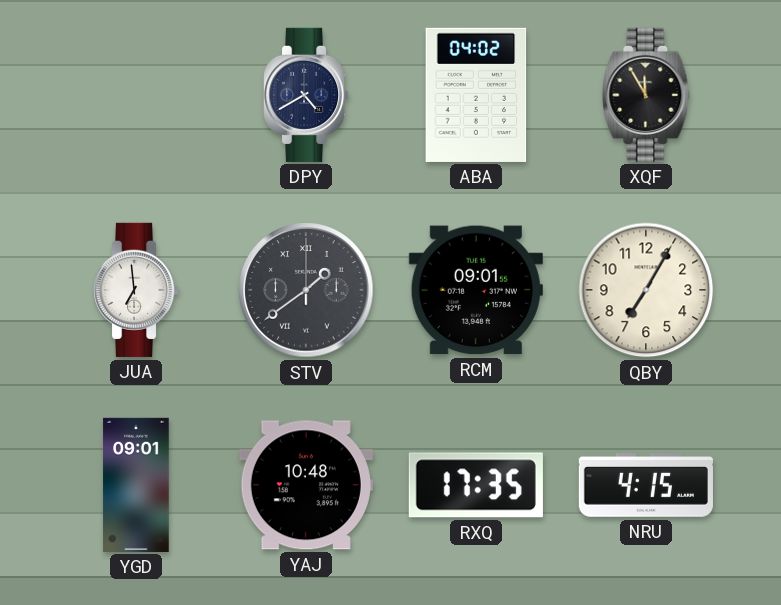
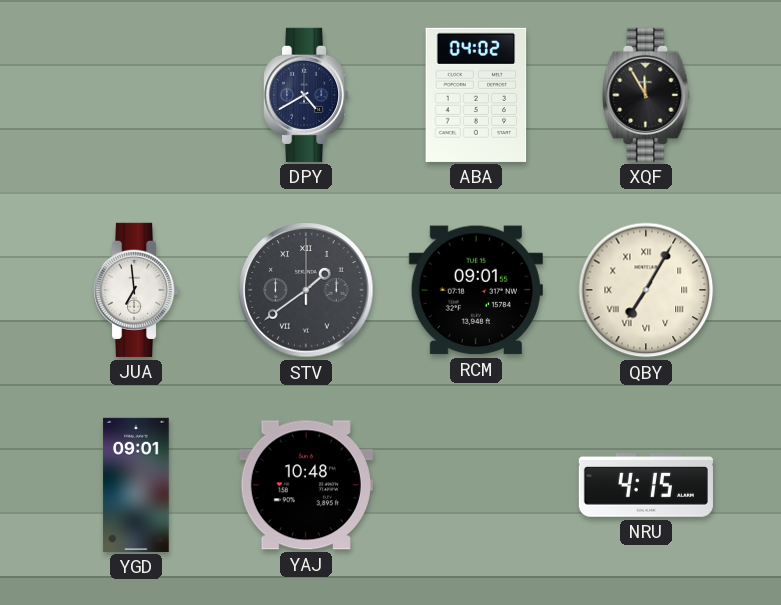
QBY numerals: Arabic -> Roman (646, 290)
RXQ: 17:35 -> none (476, 485)
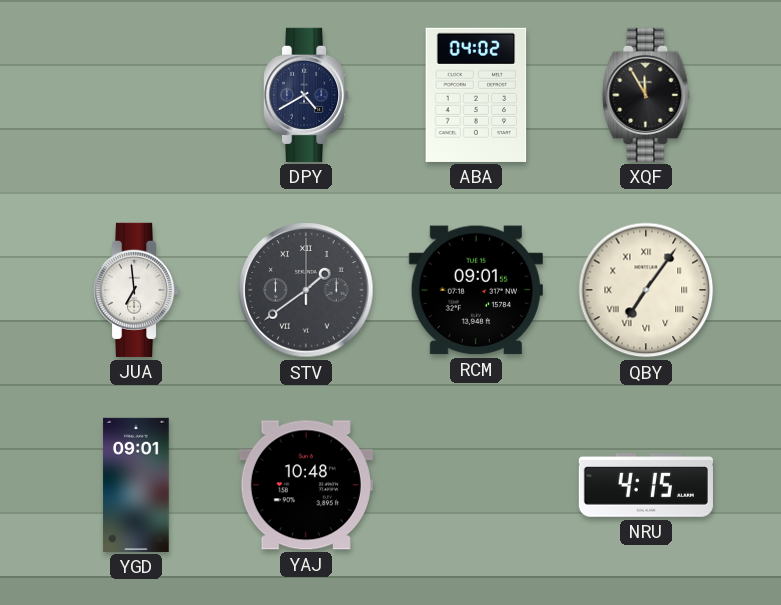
QBY: 7:05 -> 7:06 (646, 290)
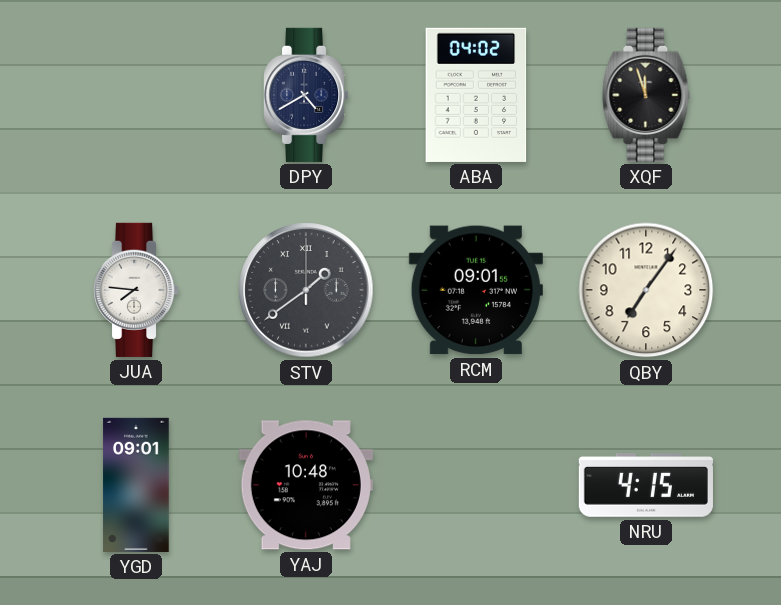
XQF: 11:55 -> 11:57 (646, 95)
JUA: 6:59 -> 7:46 (137, 290)
QBY numerals: Roman -> Arabic (646, 290)
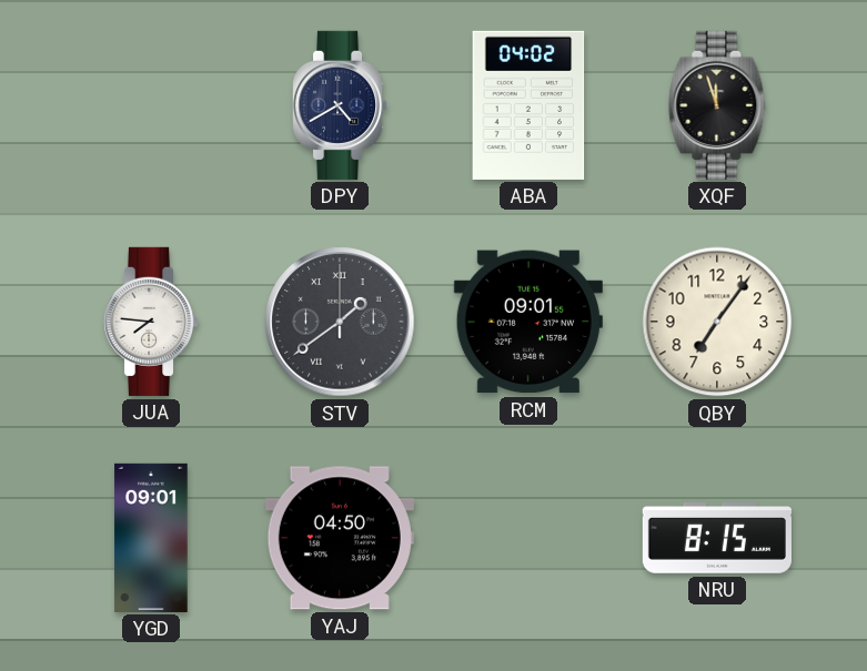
YAJ: 10:48 -> 04:50 (340, 538)
NRU: 4:15 -> 8:15 (717, 539)
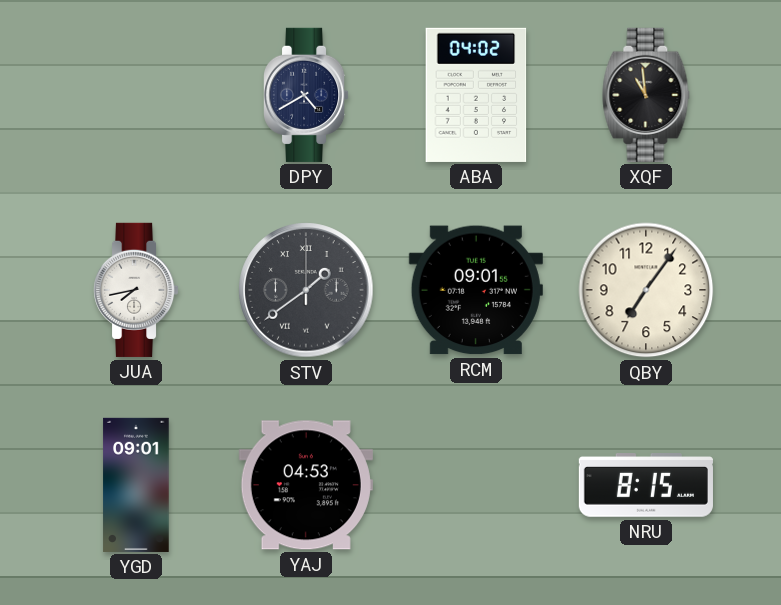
XQF: 11:57 -> 10:59 (646, 95)
JUA: 7:46 -> 7:43 (137, 290)
YAJ: 04:50 -> 04:53 (306, 485)
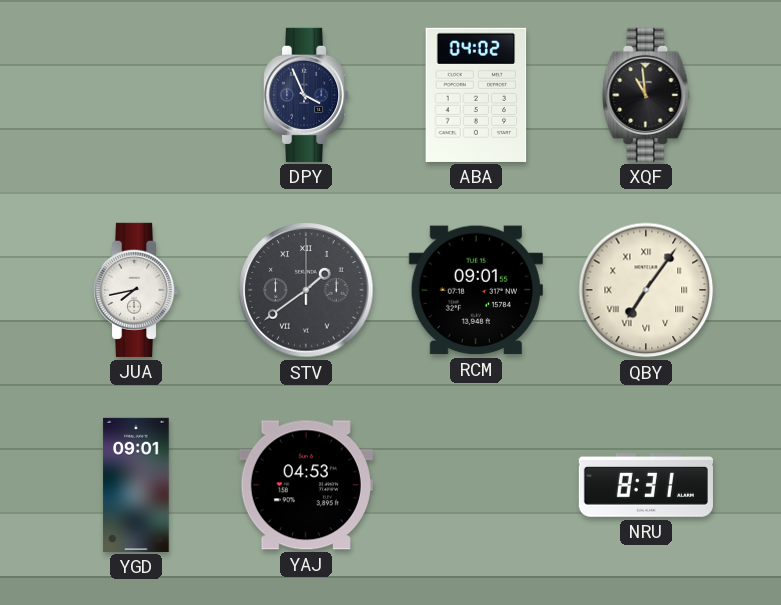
DPY: 4:40 -> 3:56 (307, 95)
QBY numerals: Arabic -> Roman (646, 290)
NRU: 8:15 -> 8:31 (646, 486)
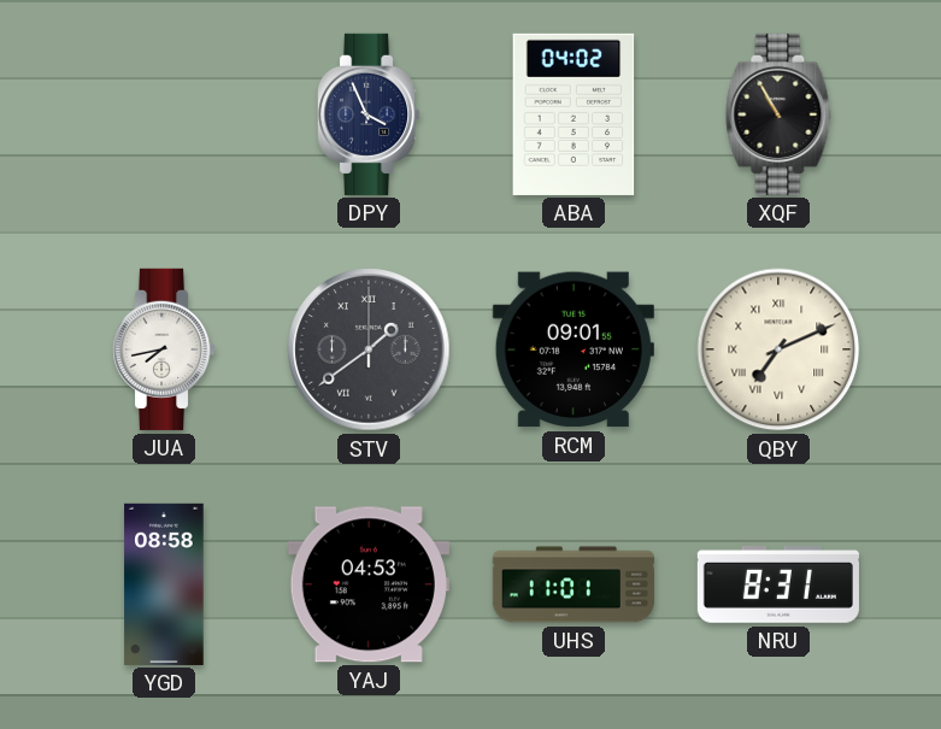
XQF: 10:59 -> 10:55 (778, 114)
QBY: 7:06 -> 7:11 (778, 349)
YGD: 09:01 -> 08:58 (164, 584)
UHS: none -> 11:01 (572, 584)
